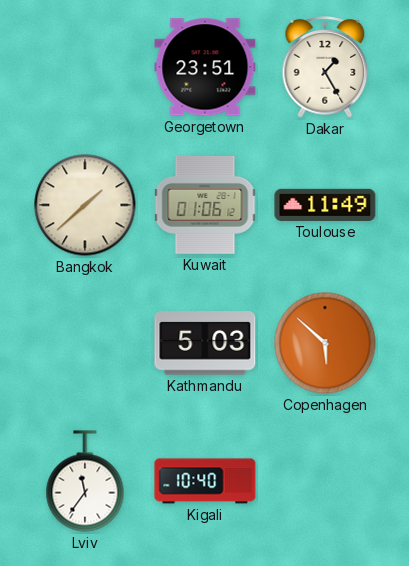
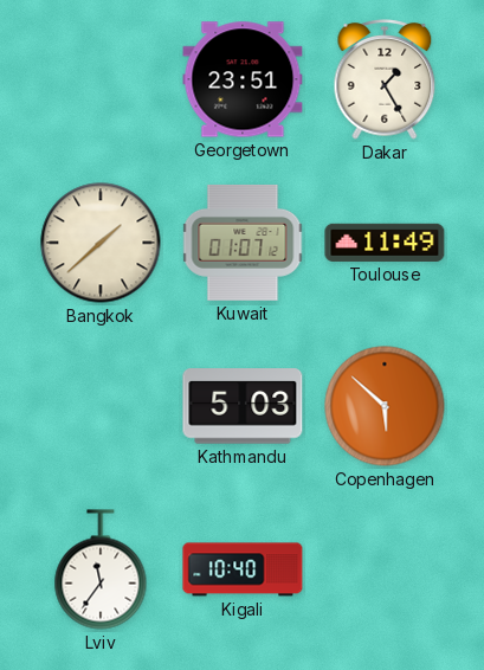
Kuwait: 01:06 -> 01:07 (243, 243)
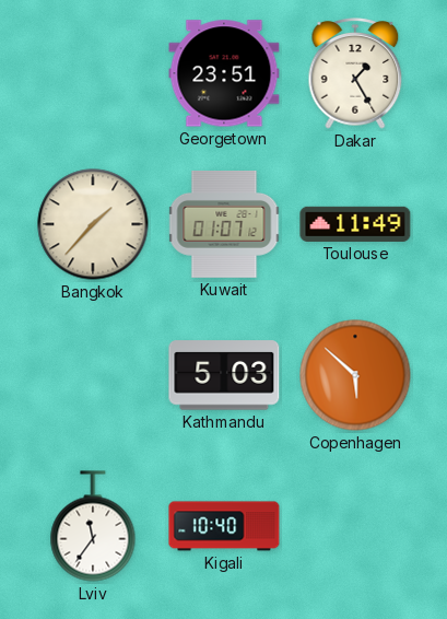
Bangkok: 1:38 -> 1:37 (93, 224)
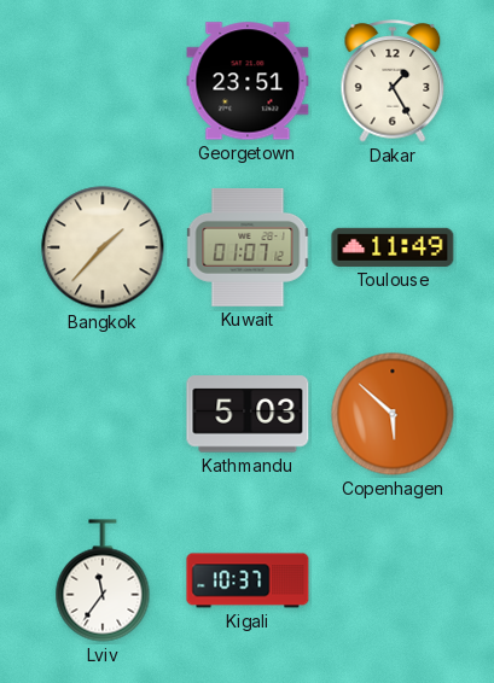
Kigali: 10:40 -> 10:37 (248, 580)
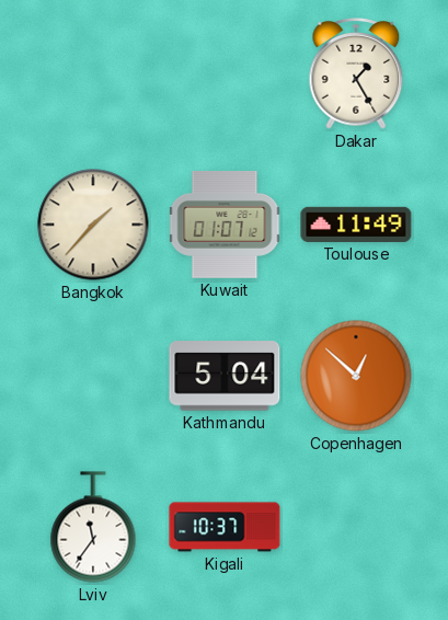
Georgetown: 23:51 -> none (248, 81)
Kathmandu: 5:03 -> 5:04 (225, 376)
Copenhagen: 5:52 -> 12:52 (356, 376)
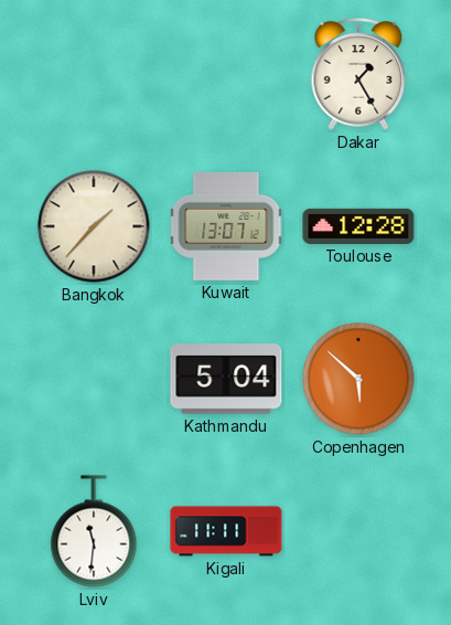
Kuwait: 01:07 -> 13:07 (226, 226)
Toulouse: 11:49 -> 12:28 (358, 226)
Copenhagen: 12:52 -> 5:52 (358, 379)
Lviv: 11:36 -> 11:31 (94, 531)
Kigali: 10:37 -> 11:11 (226, 531)
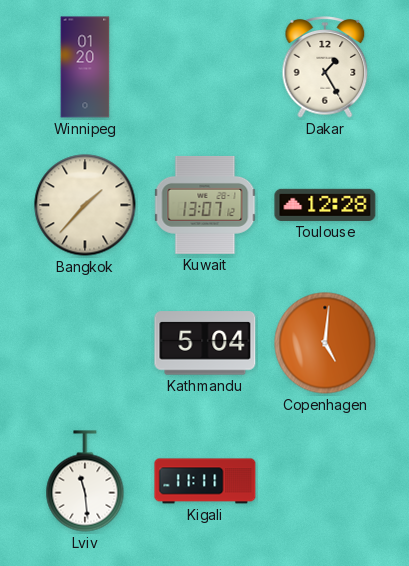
Winnipeg: none -> 01:20 (85, 67)
Copenhagen: 5:52 -> 5:01 (325, 343)
Lviv: 11:31 -> 11:29 (85, 481)
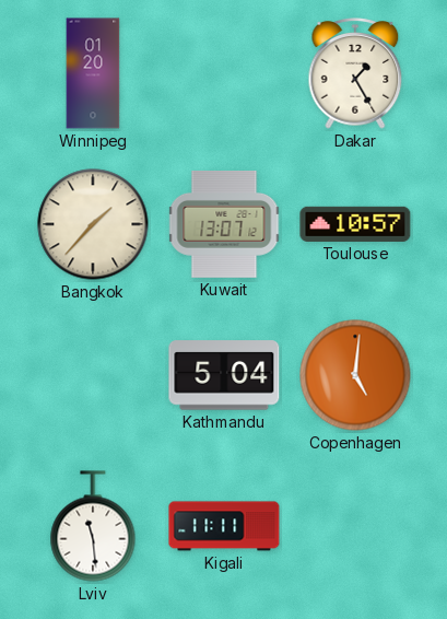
Toulouse: 12:28 -> 10:57 (355, 224)
